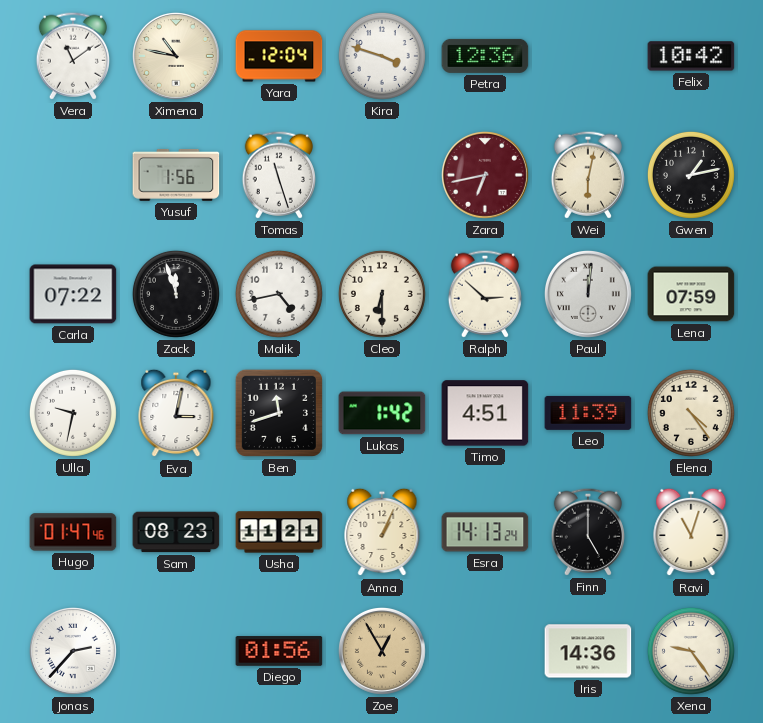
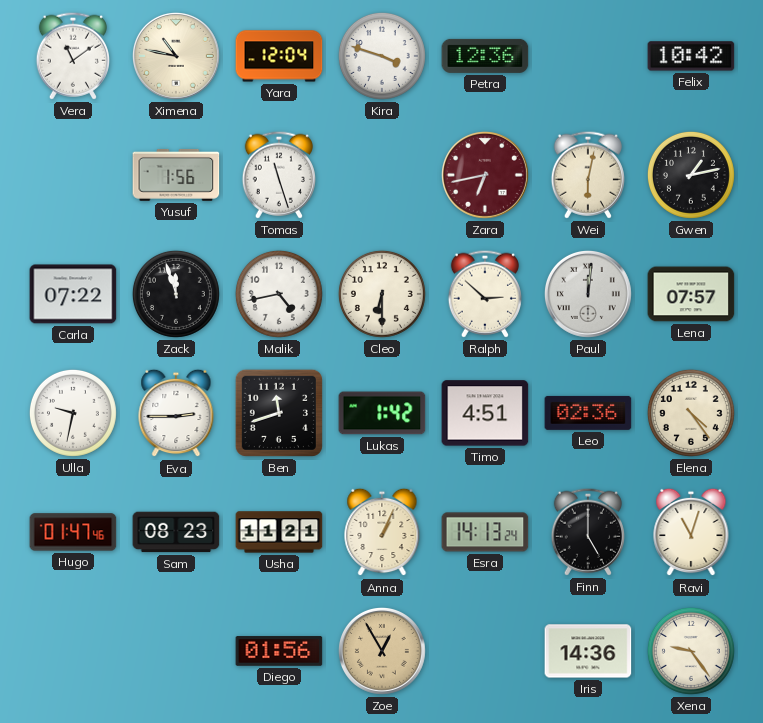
Lena: 07:59 -> 07:57 (691, 294)
Eva: 3:02 -> 2:45 (176, 413)
Leo: 11:39 -> 02:36 (588, 413)
Jonas: 2:37 -> none (73, 651)
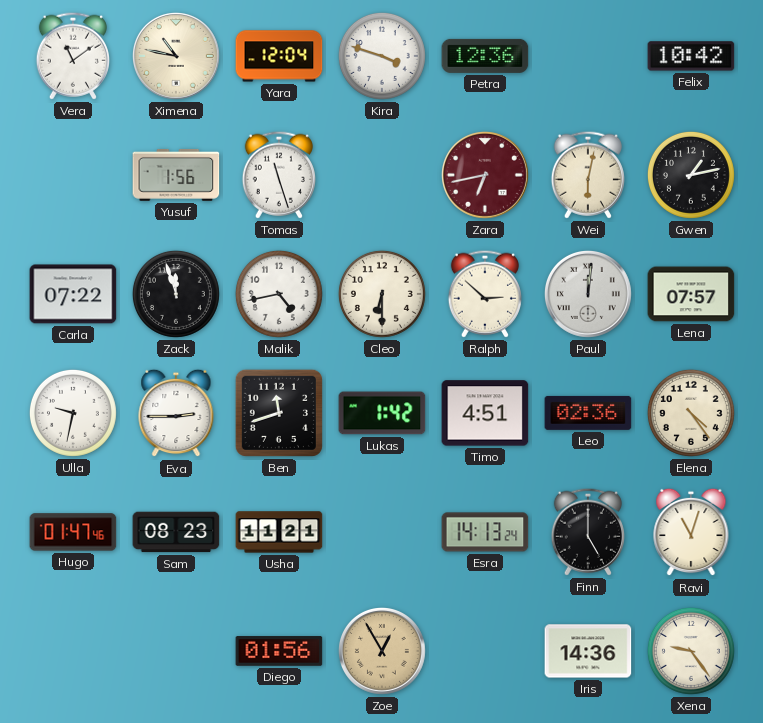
Anna: 1:04 -> none (382, 532)
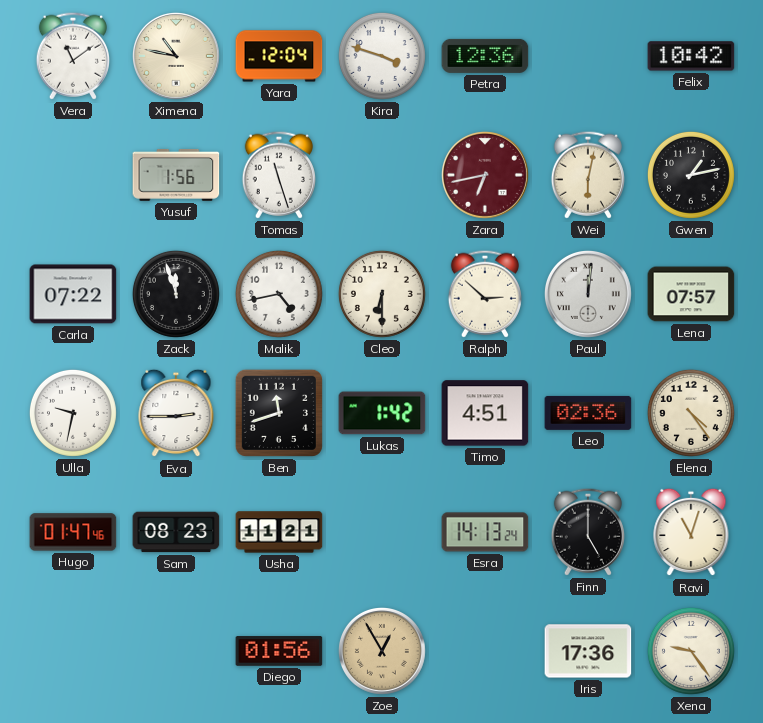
Iris: 14:36 -> 17:36 (588, 651)
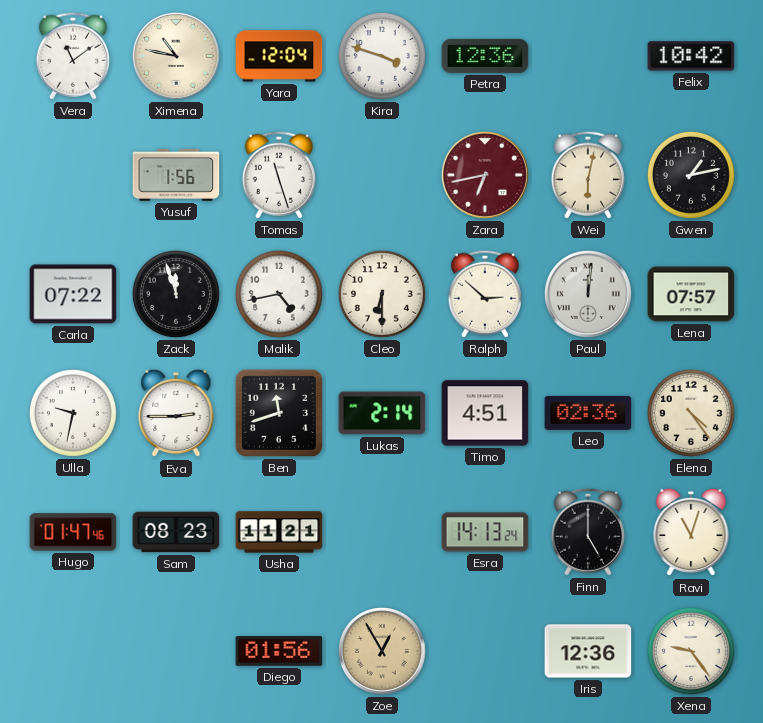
Lukas: 1:42 -> 2:14 (382, 413)
Iris: 17:36 -> 12:36 (588, 651)
